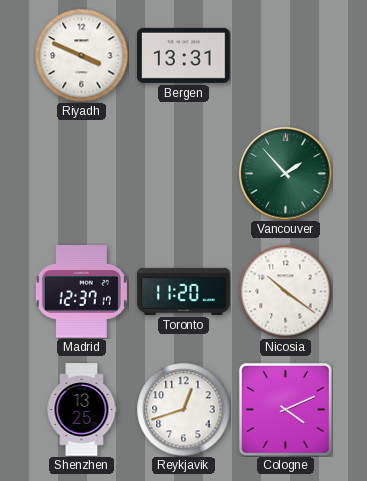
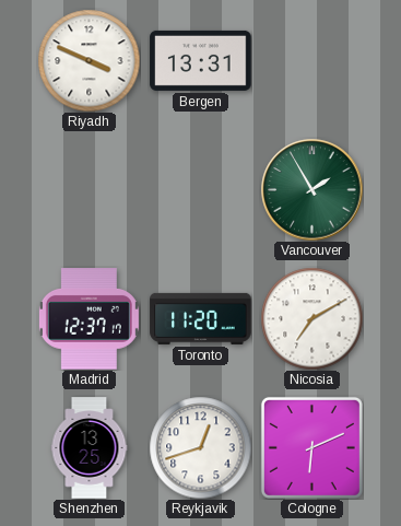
Vancouver: 1:53 -> 1:55 (311, 189)
Nicosia: 10:21 -> 7:10 (311, 318)
Cologne: 4:11 -> 6:11 (311, 447)
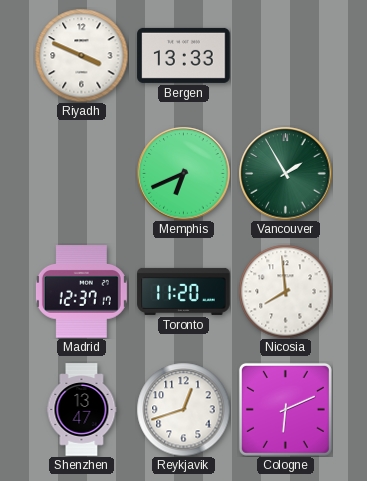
Bergen: 13:31 -> 13:33 (184, 55)
Memphis: none -> 6:41 (183, 173)
Nicosia: 7:10 -> 7:59 (285, 291)
Shenzhen: 13:25 -> 13:47 (82, 410)
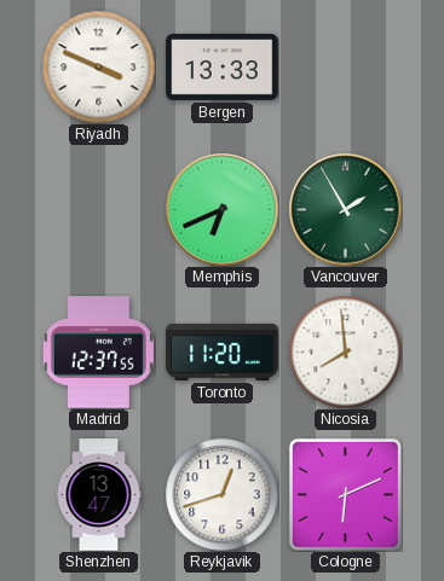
Madrid: 12:37:17 -> 12:37:55 (98, 353)
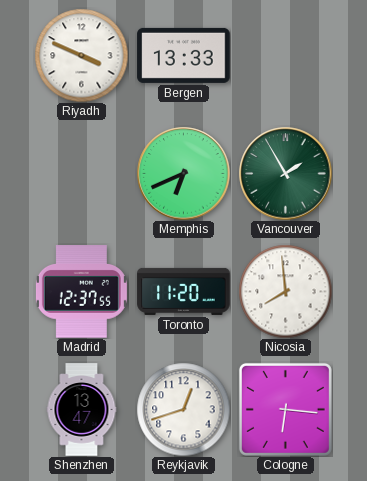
Cologne: 6:11 -> 6:16 (285, 409)
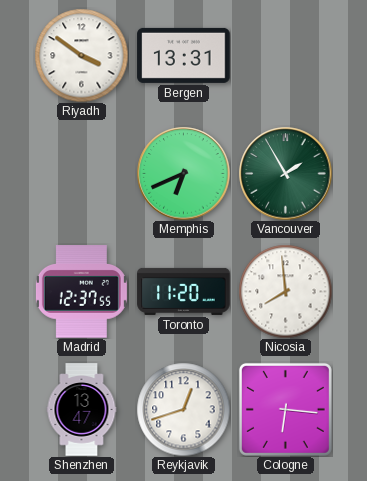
Riyadh: 3:49 -> 3:51 (81, 55)
Bergen: 13:33 -> 13:31 (184, 55)
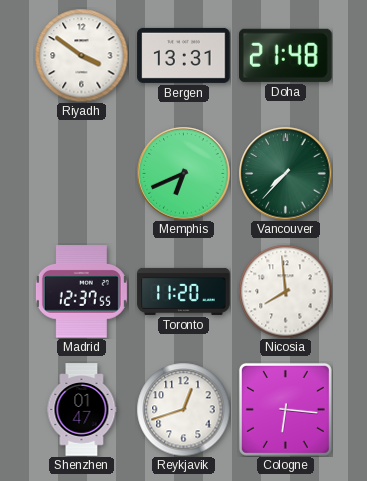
Doha: none -> 21:48 (286, 55)
Vancouver: 1:55 -> 7:37 (285, 173)
Shenzhen: 13:47 -> 01:47 (82, 410)
